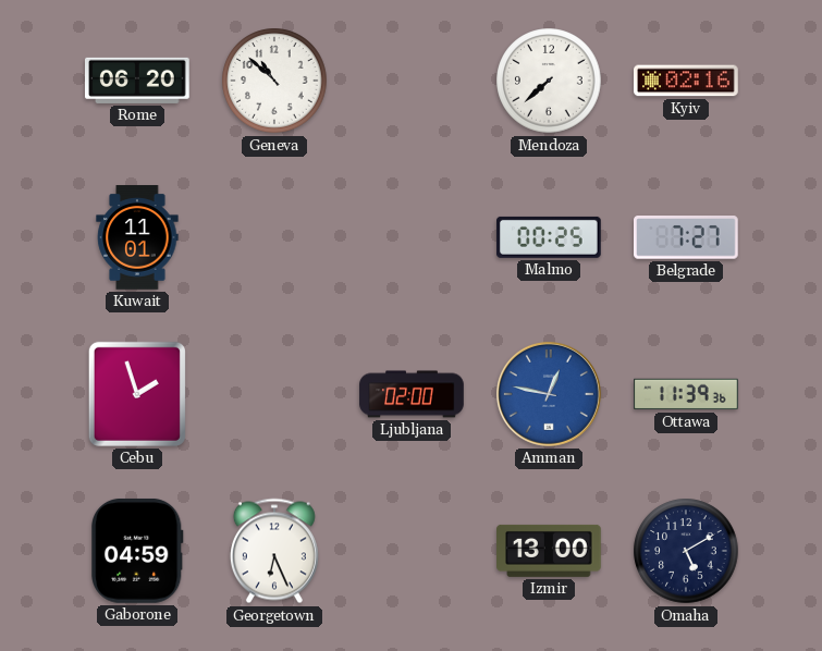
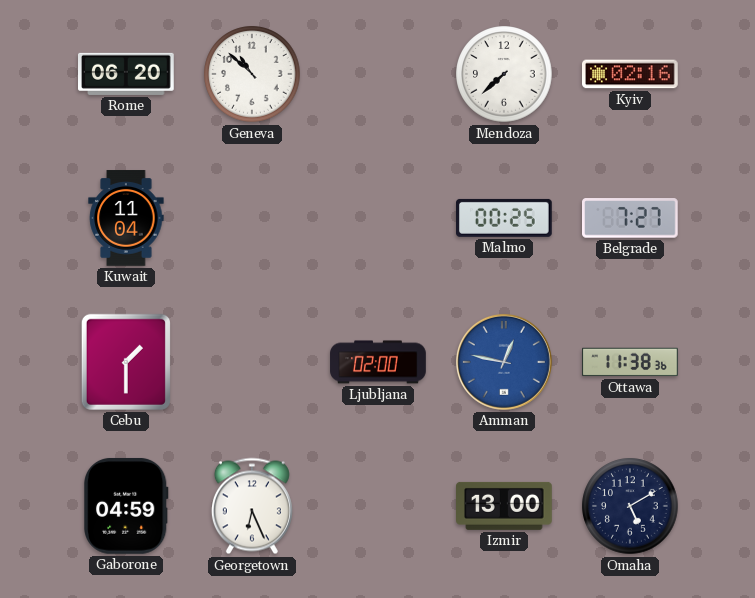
Kuwait: 11:01 -> 11:04 (126, 218)
Cebu: 1:57 -> 1:30 (126, 362)
Ottawa: 11:39 -> 11:38 (630, 362)
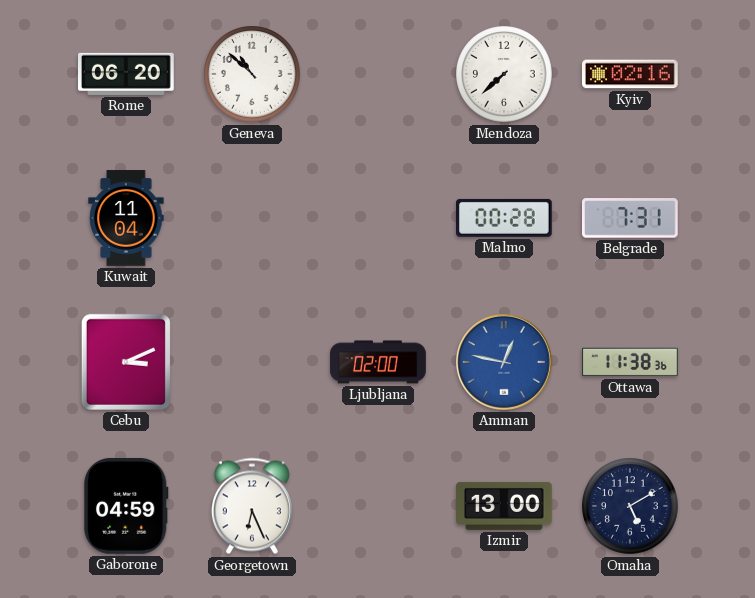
Malmo: 00:25 -> 00:28 (505, 218)
Belgrade: 7:27 -> 7:31 (631, 218)
Cebu: 1:30 -> 3:11 (126, 362)
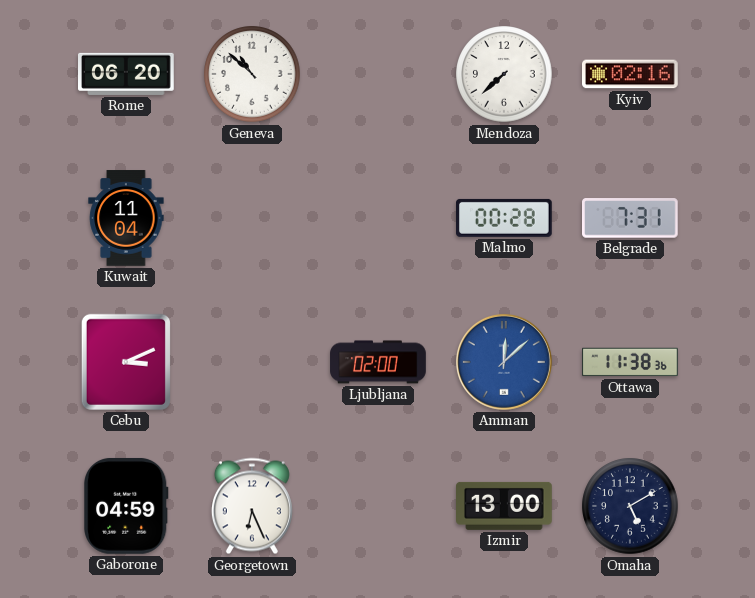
Amman: 12:47 -> 12:08 (504, 362)
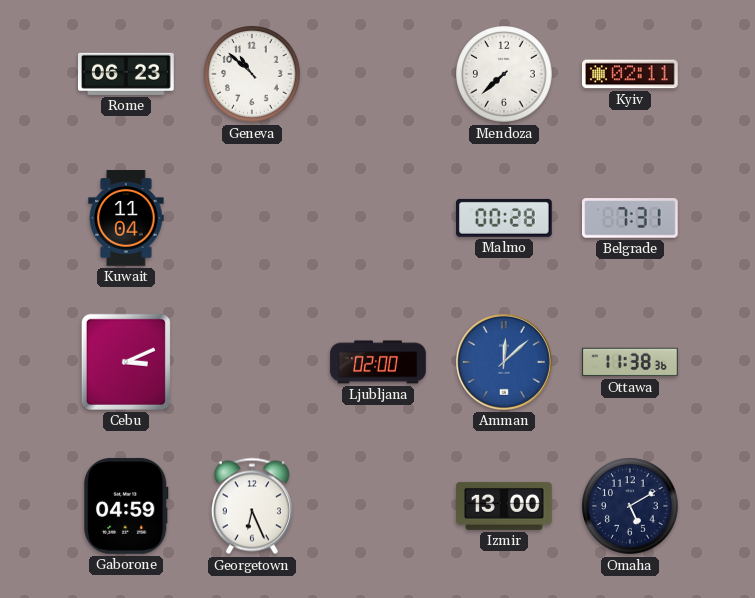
Rome: 06:20 -> 06:23 (127, 74)
Kyiv: 02:16 -> 02:11 (631, 74)
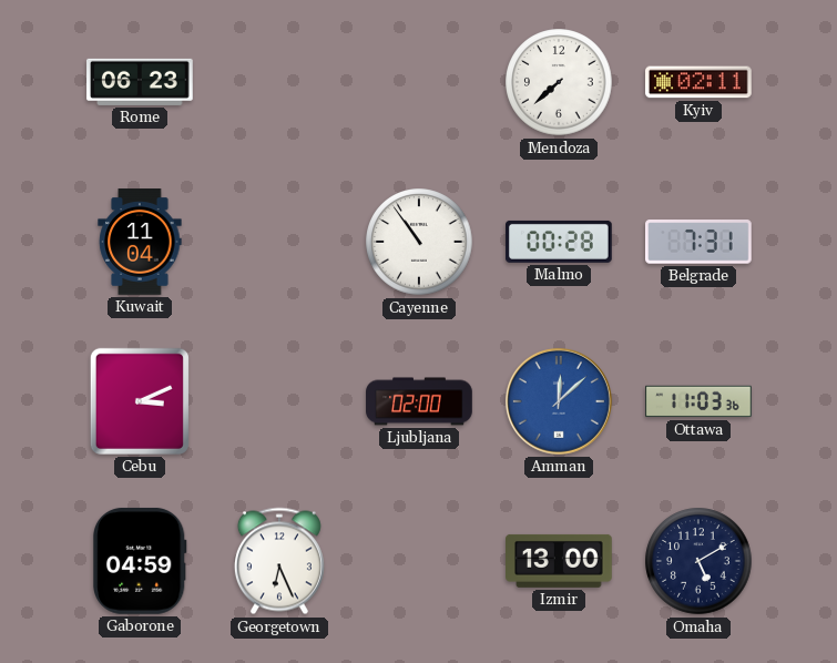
Geneva: 10:52 -> none (252, 74)
Cayenne: none -> 10:54 (419, 242)
Ottawa: 11:38 -> 11:03 (698, 401)
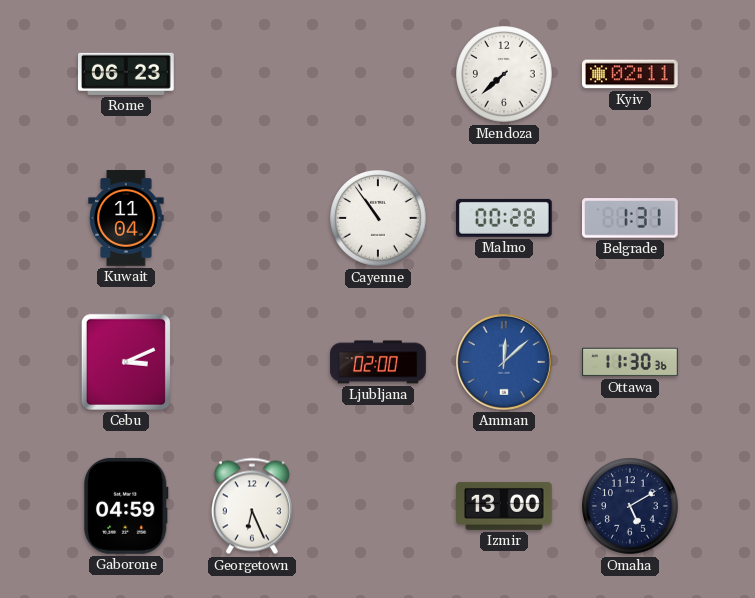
Belgrade: 7:31 -> 1:31 (631, 218)
Ottawa: 11:03 -> 11:30 (630, 362)
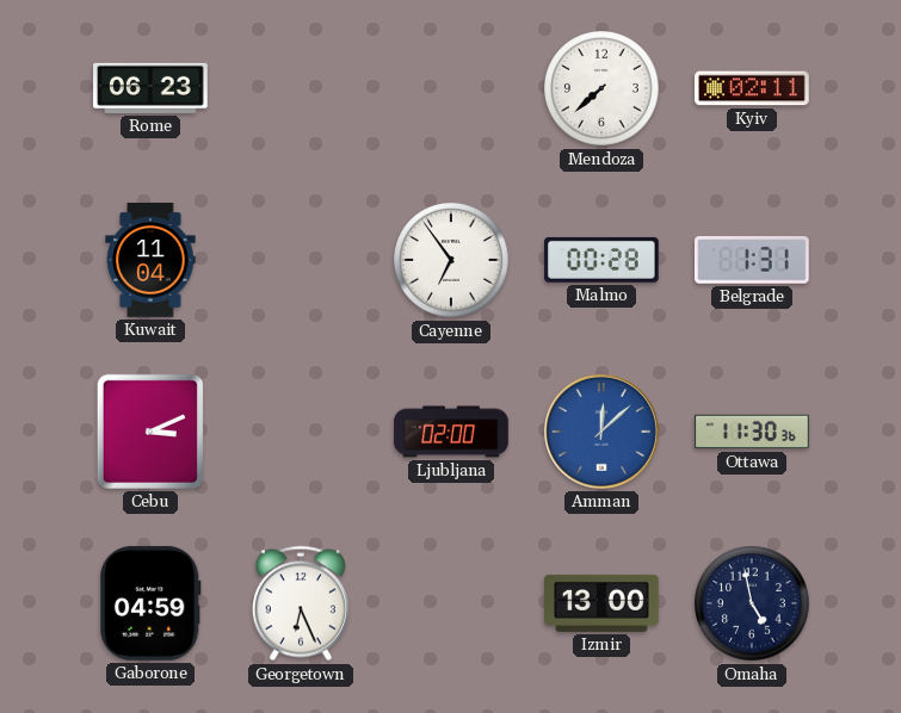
Cayenne: 10:54 -> 6:54 (451, 260)
Omaha: 5:10 -> 4:58 (752, 603)
